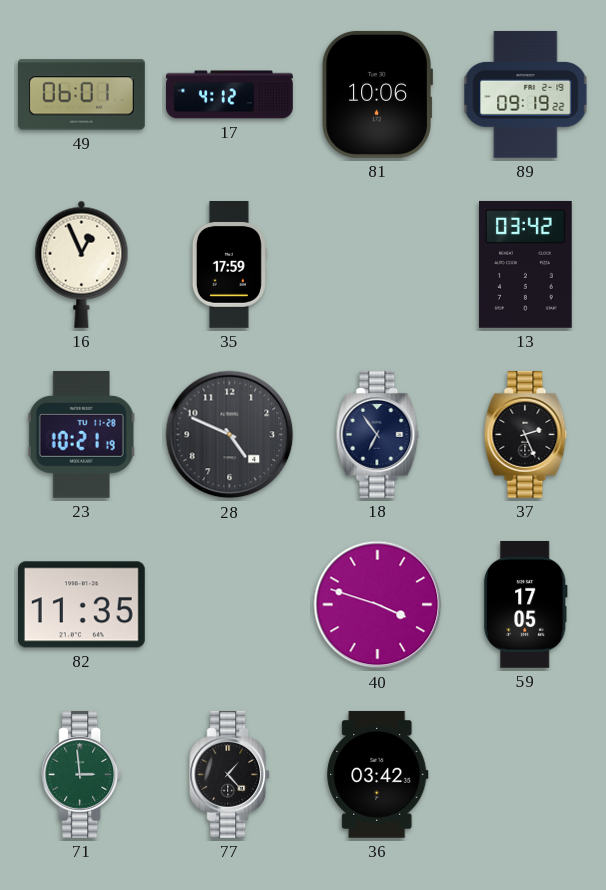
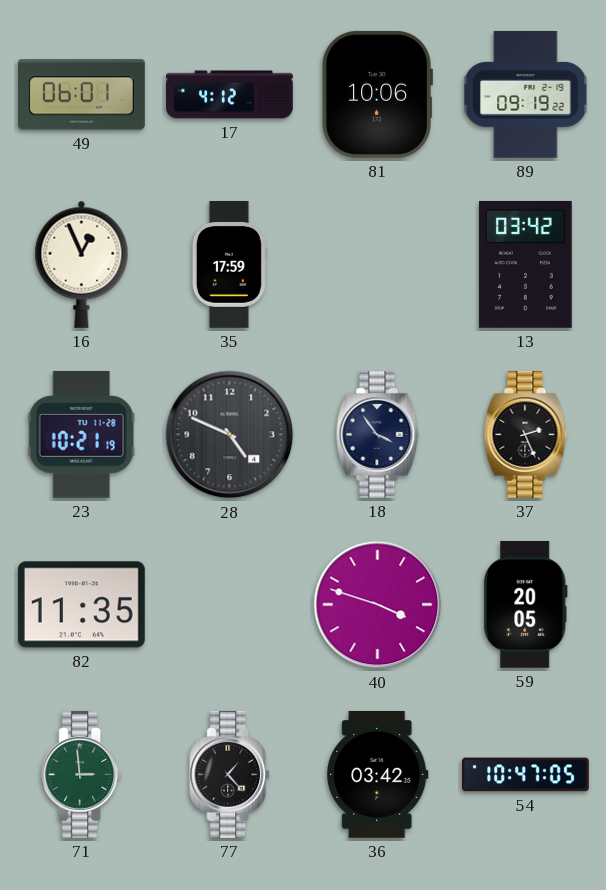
18: 6:54 -> 3:54 (378, 435)
59: 17:05 -> 20:05 (525, 604)
54: none -> 10:47 (526, 775)
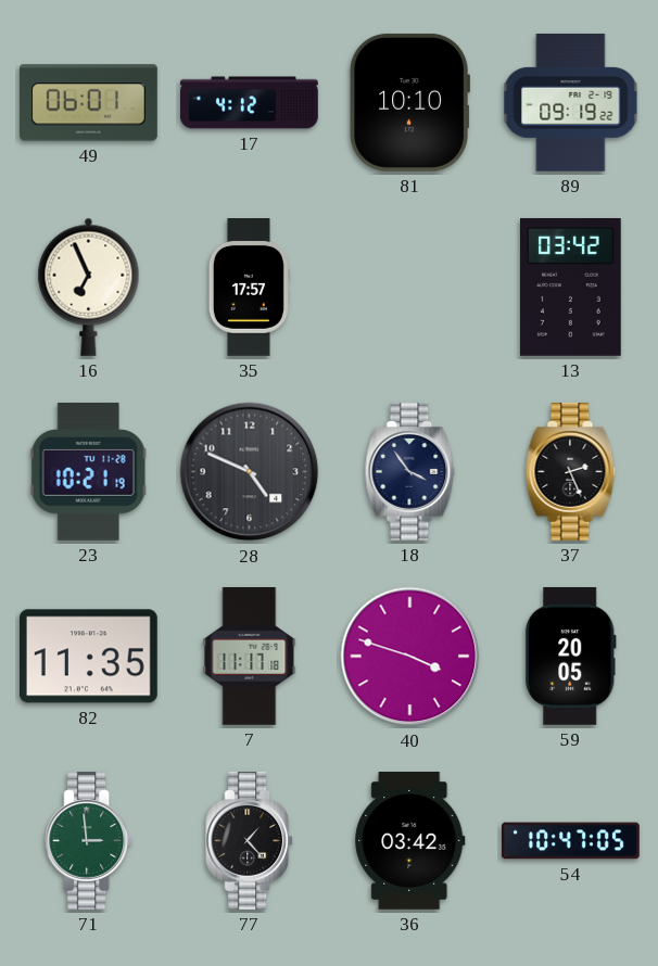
81: 10:06 -> 10:10 (409, 102)
16: 12:56 -> 6:56 (89, 287)
35: 17:59 -> 17:57 (249, 288)
7: none -> 11:17 (250, 656)
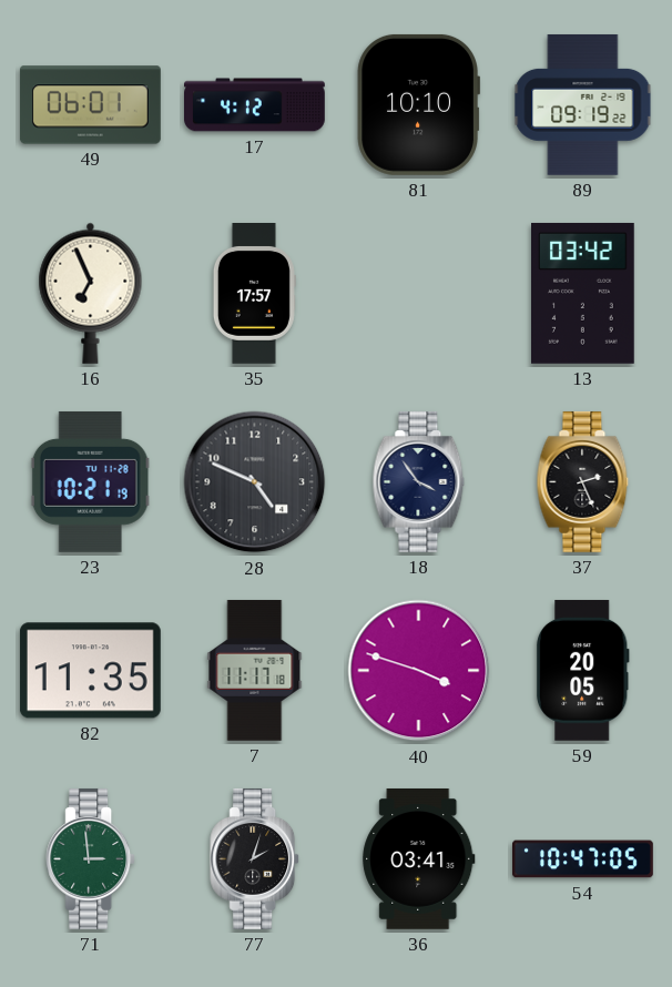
77: 1:23 -> 2:03 (255, 859)
36: 03:42 -> 03:41 (419, 858)
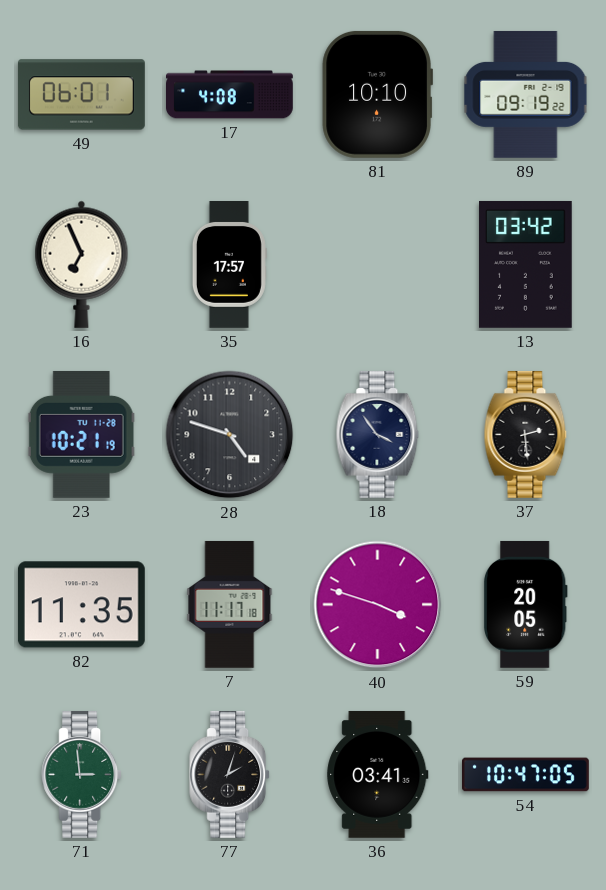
17: 4:12 -> 4:08 (230, 95)
28: 4:49 -> 4:48 (230, 435)
37: 2:26 -> 2:29 (526, 435)
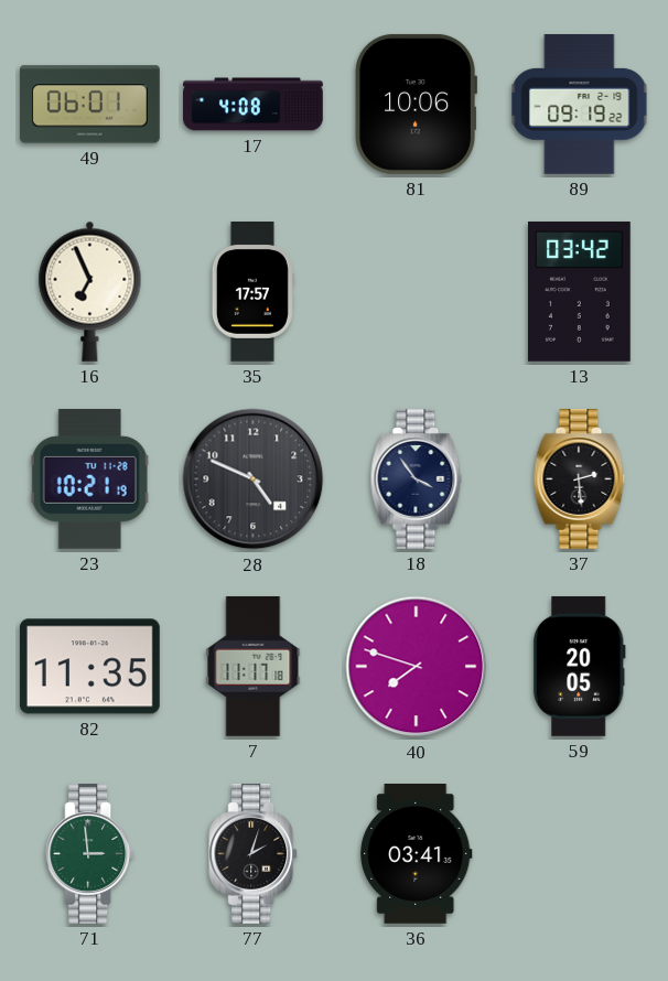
81: 10:10 -> 10:06 (416, 104)
28: 4:48 -> 4:49 (254, 479)
40: 3:48 -> 7:48 (417, 667)
54: 10:47 -> none (526, 775)
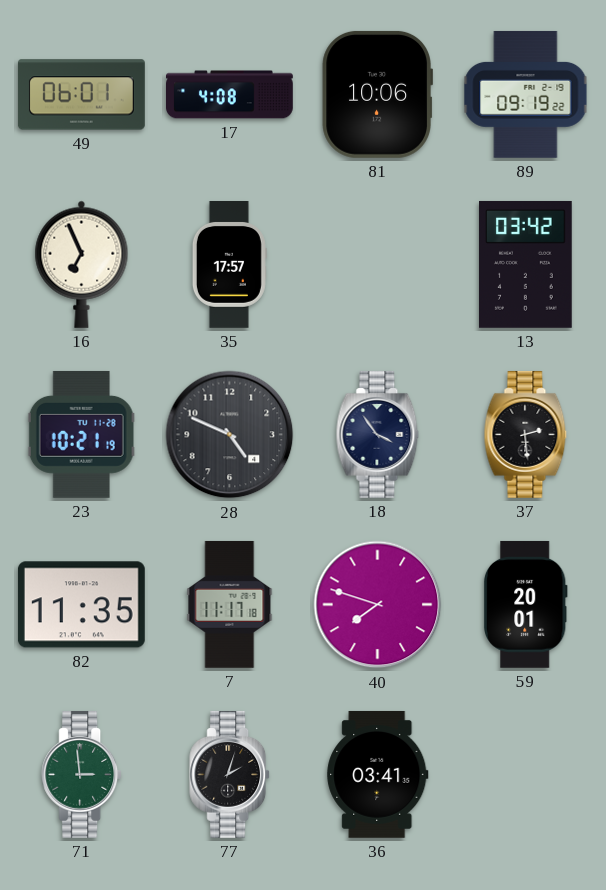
59: 20:05 -> 20:01 (525, 604)
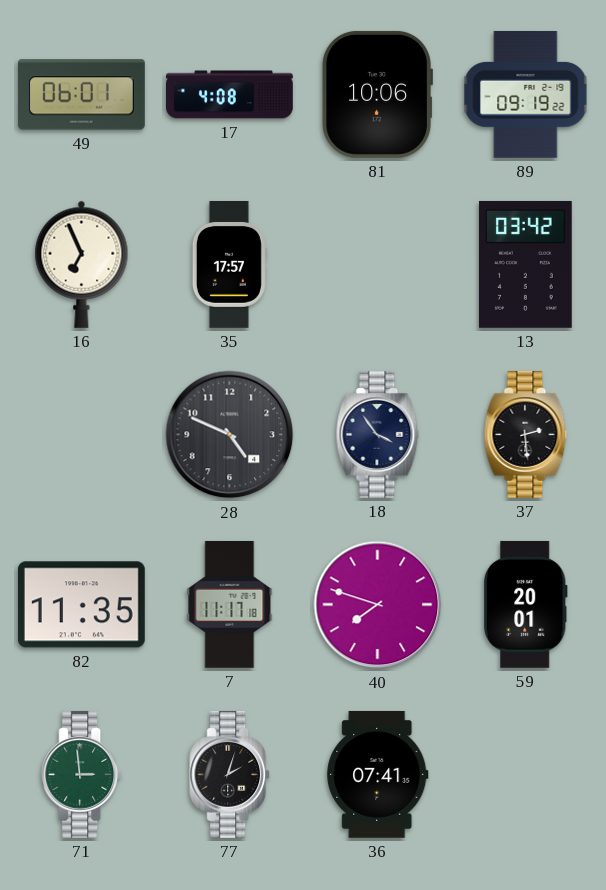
23: 10:21 -> none (81, 434)
36: 03:41 -> 07:41 (378, 774)
